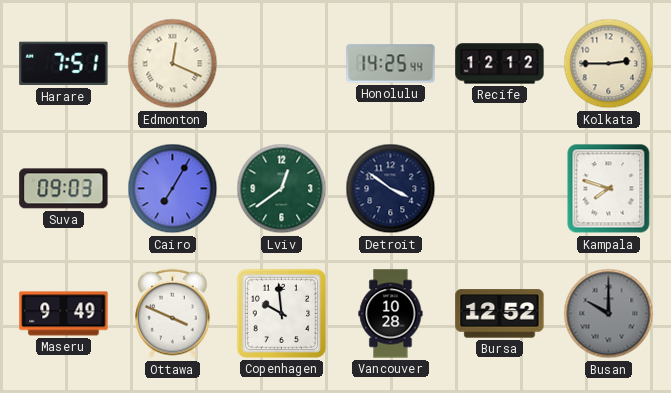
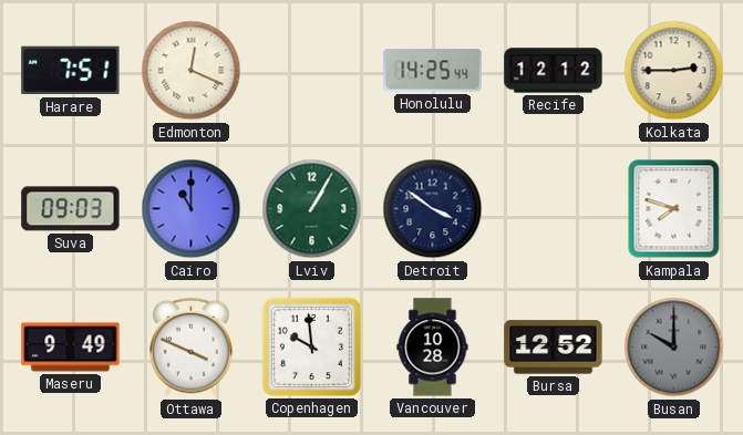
Cairo: 7:05 -> 11:00 (192, 209)
Lviv: 12:39 -> 1:05 (312, 209)
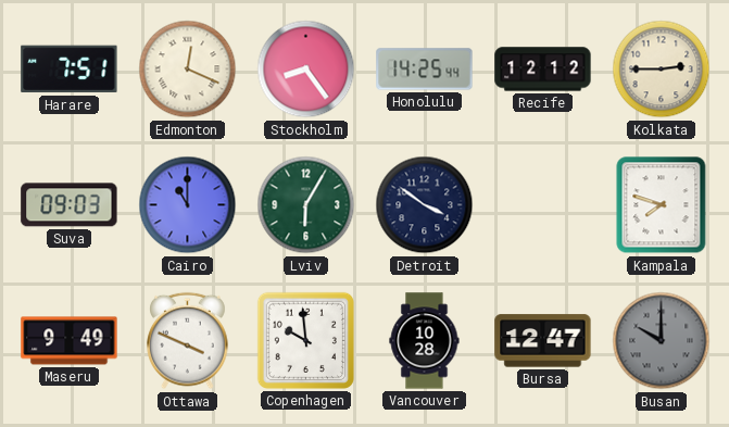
Stockholm: none -> 8:24 (306, 70)
Lviv: 1:05 -> 6:05 (306, 205)
Bursa: 12:52 -> 12:47 (543, 341)
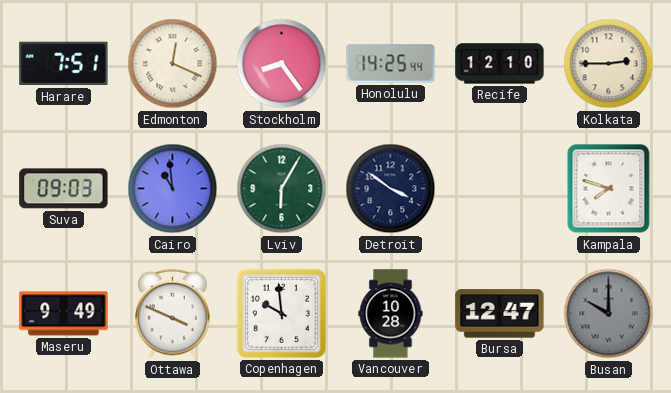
Recife: 12:12 -> 12:10 (500, 64)
Cairo: 11:00 -> 10:59 (173, 189)
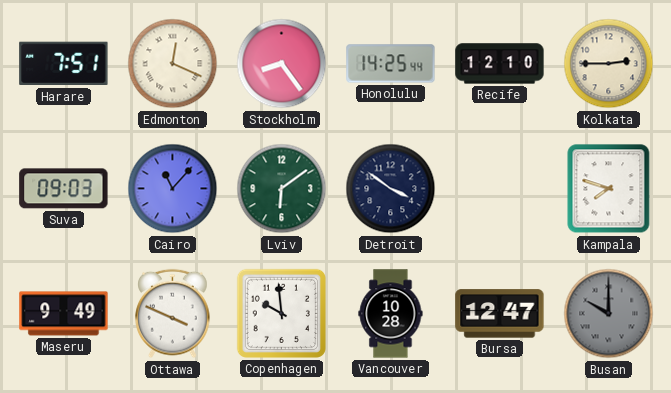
Cairo: 10:59 -> 11:07 (173, 189)
Lviv: 6:05 -> 6:09 (282, 189)
